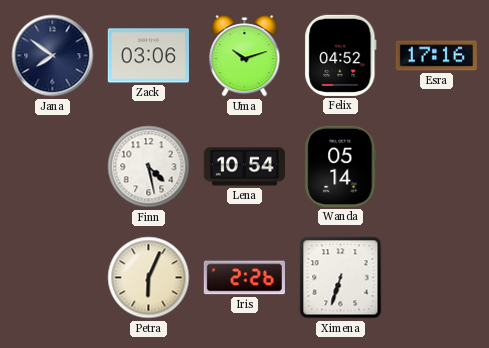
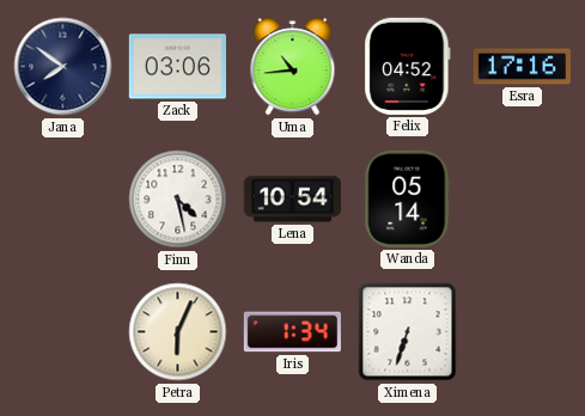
Uma: 10:12 -> 10:44 (293, 67)
Iris: 2:26 -> 1:34 (292, 332)
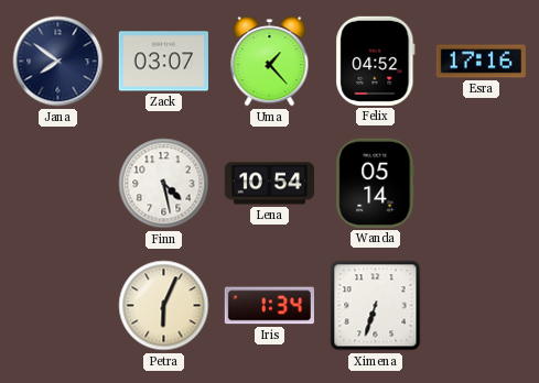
Zack: 03:06 -> 03:07 (163, 62)
Uma: 10:44 -> 1:23 (270, 62)
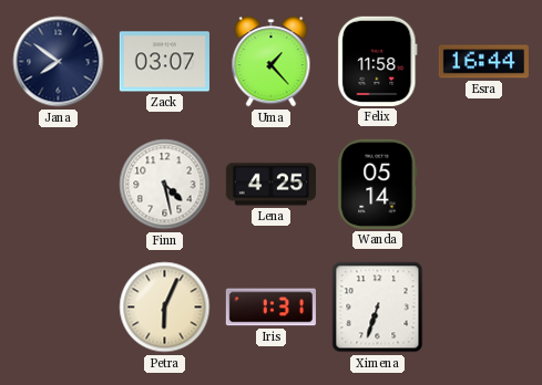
Felix: 04:52 -> 11:58 (378, 61)
Esra: 17:16 -> 16:44 (483, 62)
Lena: 10:54 -> 4:25 (270, 185)
Iris: 1:34 -> 1:31 (270, 308)
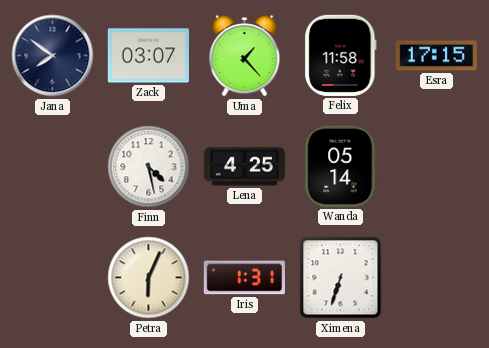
Esra: 16:44 -> 17:15 (436, 56)
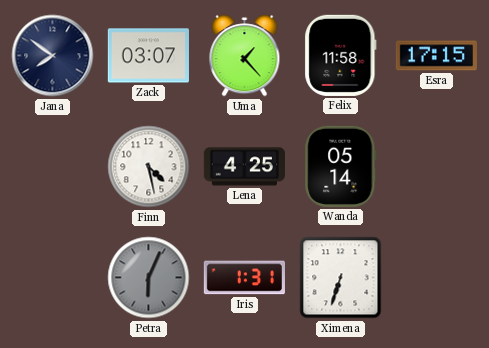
Petra dial: cream -> grey (149, 278)
